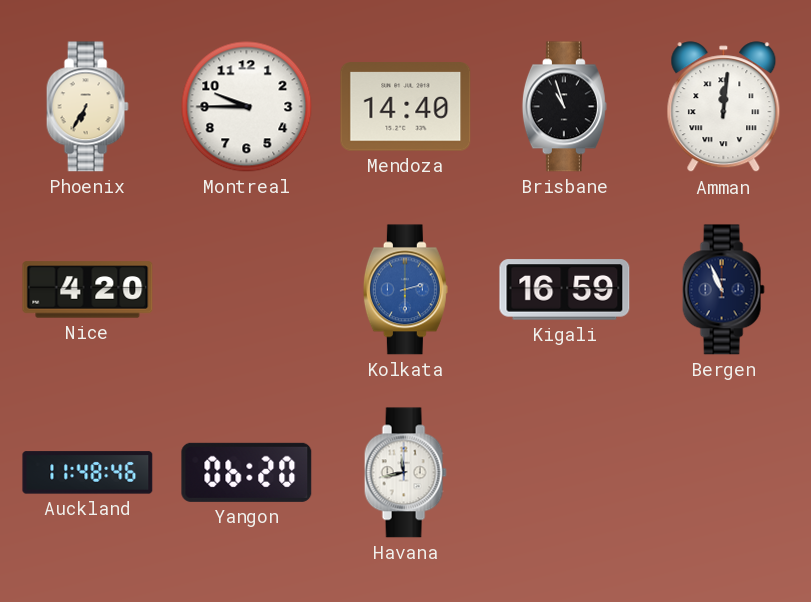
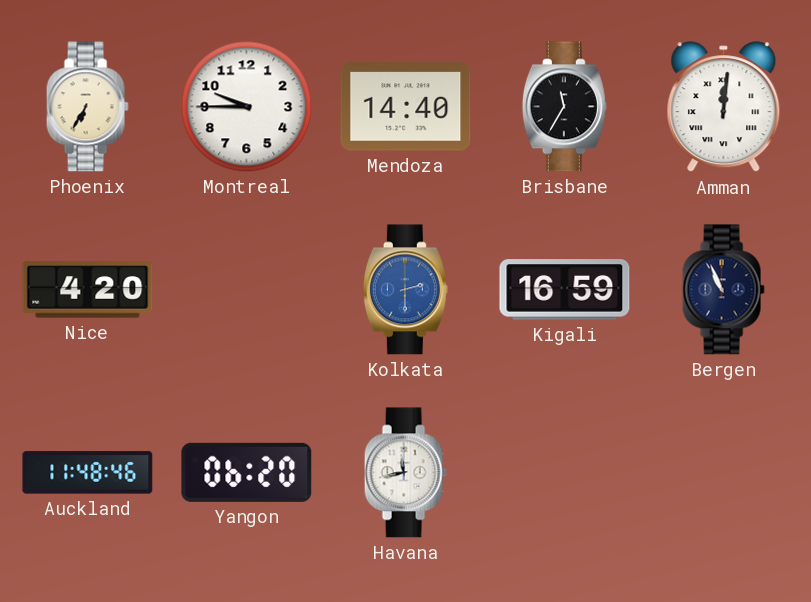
Brisbane: 10:57 -> 11:35 (564, 107)
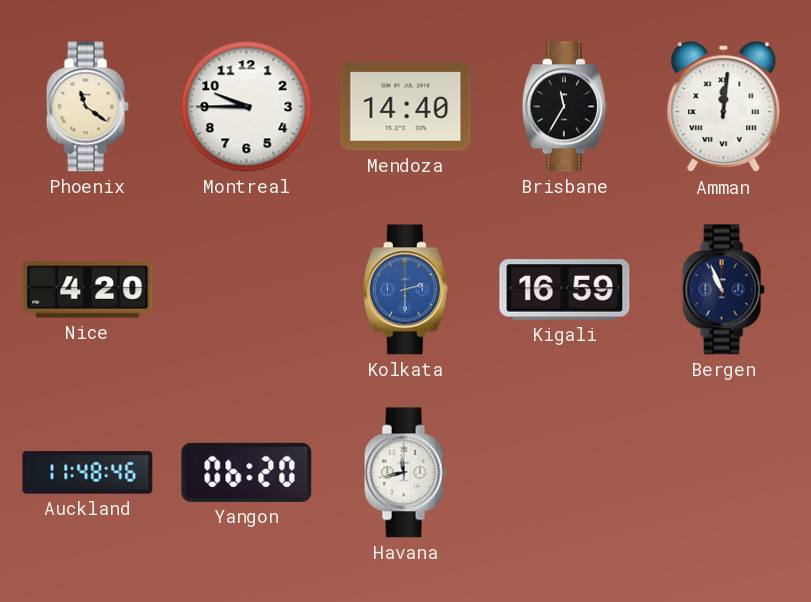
Phoenix: 6:35 -> 11:21 (87, 107)
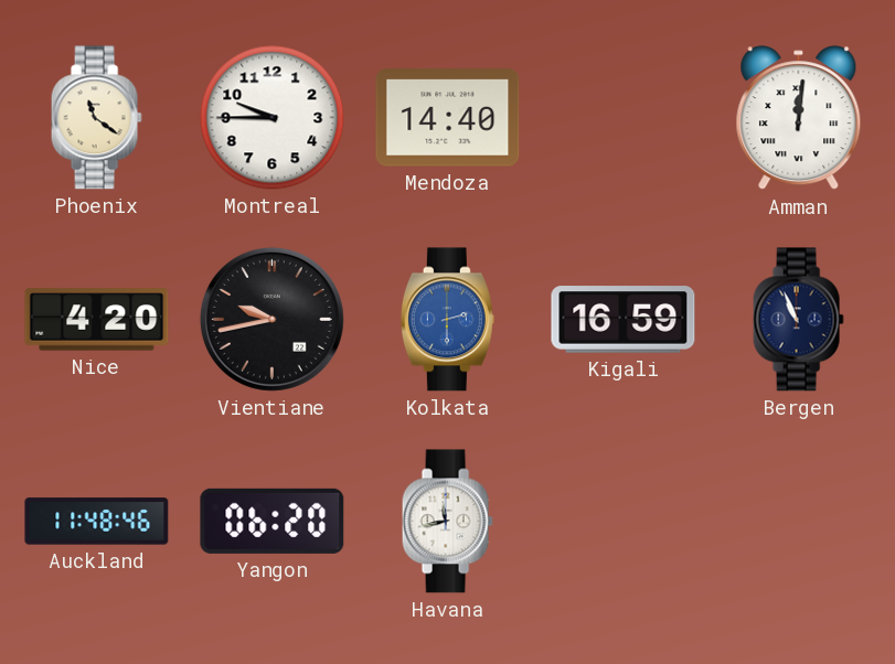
Brisbane: 11:35 -> none (564, 107)
Vientiane: none -> 9:43 (271, 319)
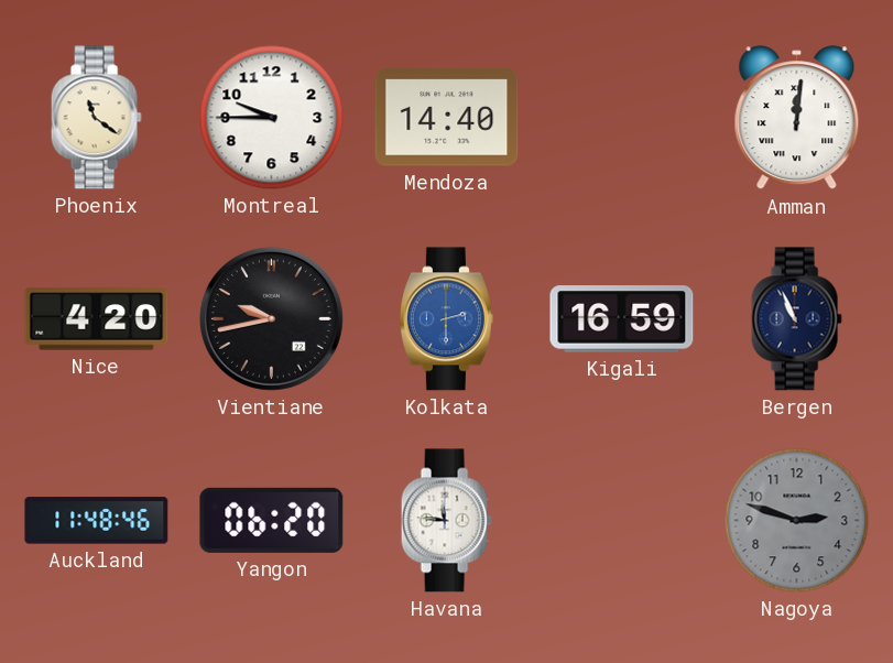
Havana: 11:43 -> 11:46 (446, 521)
Nagoya: none -> 2:48 (797, 521)
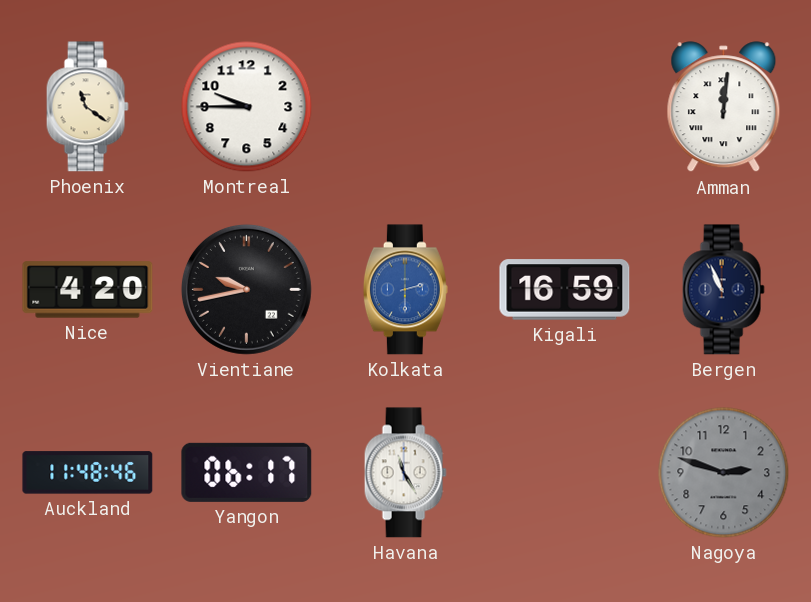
Mendoza: 14:40 -> none (447, 118)
Yangon: 06:20 -> 06:17 (247, 472)
Havana: 11:46 -> 11:25 (405, 473)
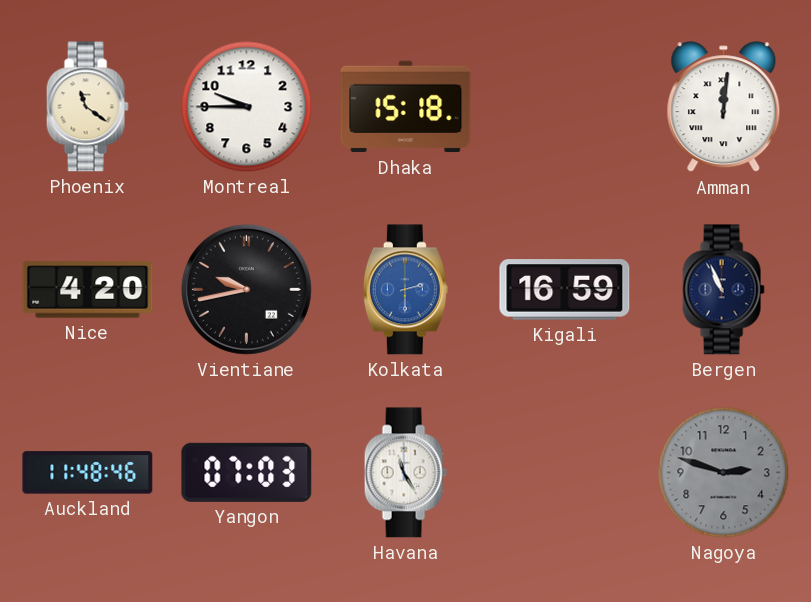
Dhaka: none -> 15:18 (406, 107)
Yangon: 06:17 -> 07:03 (247, 472)
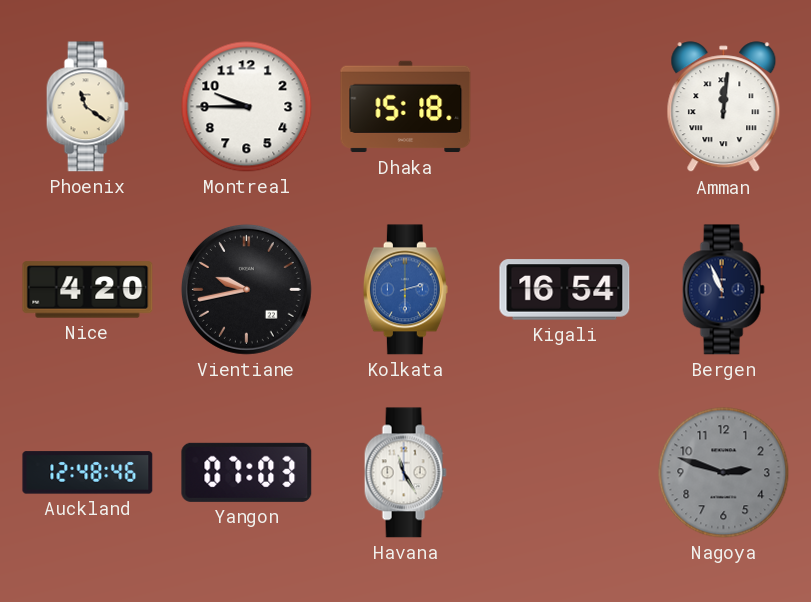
Kigali: 16:59 -> 16:54 (565, 290)
Auckland: 11:48 -> 12:48 (88, 473)
